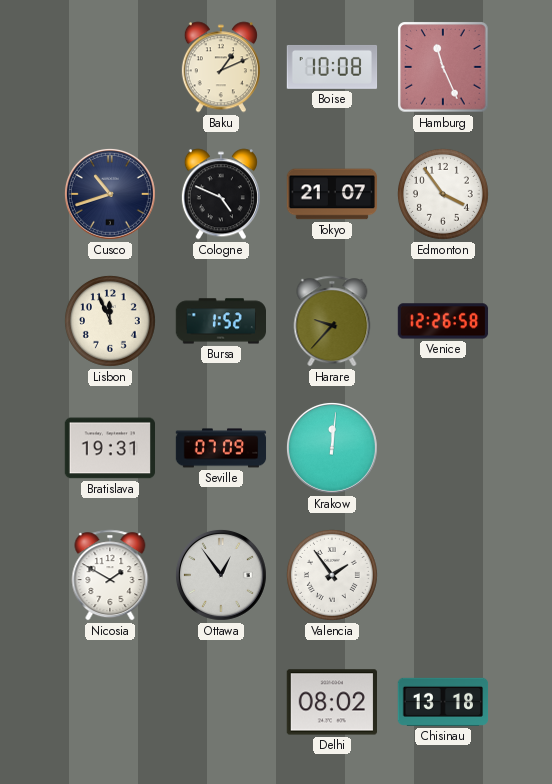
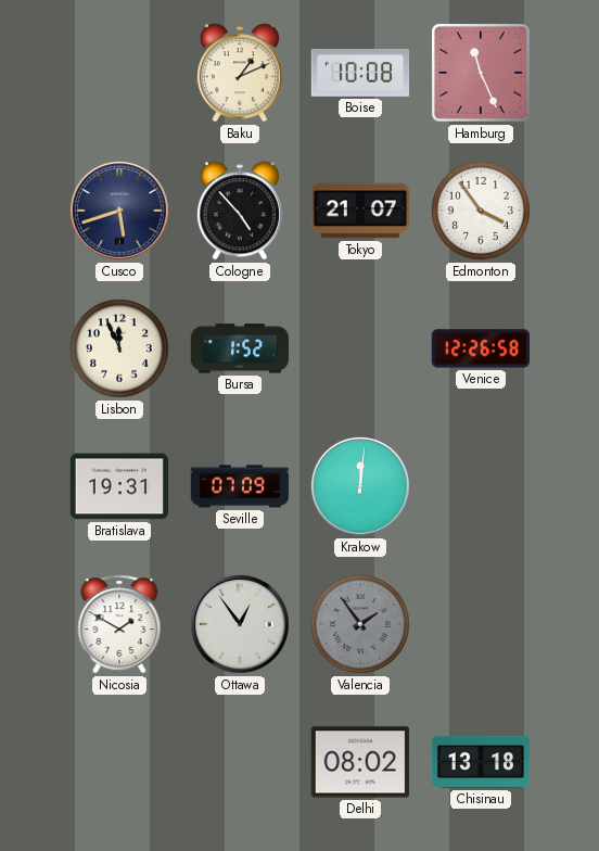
Cusco: 10:42 -> 5:42 (119, 211)
Cologne: 4:49 -> 4:53 (240, 211)
Harare: 9:37 -> none (332, 321)
Valencia dial: white -> grey (360, 624)
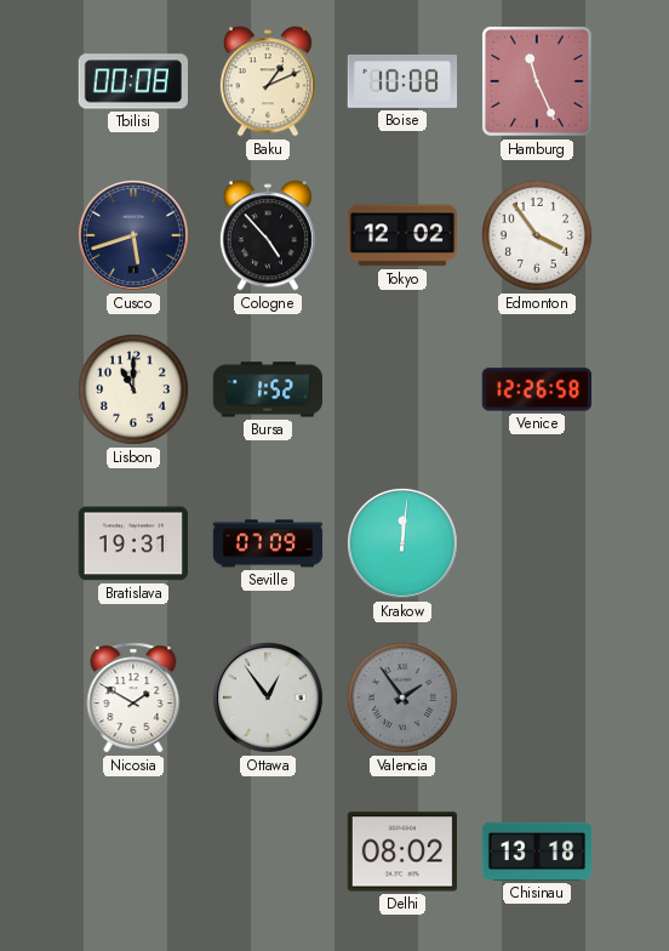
Tbilisi: none -> 00:08 (132, 81)
Tokyo: 21:07 -> 12:02 (401, 235)
Lisbon: 11:56 -> 11:00 (133, 389)
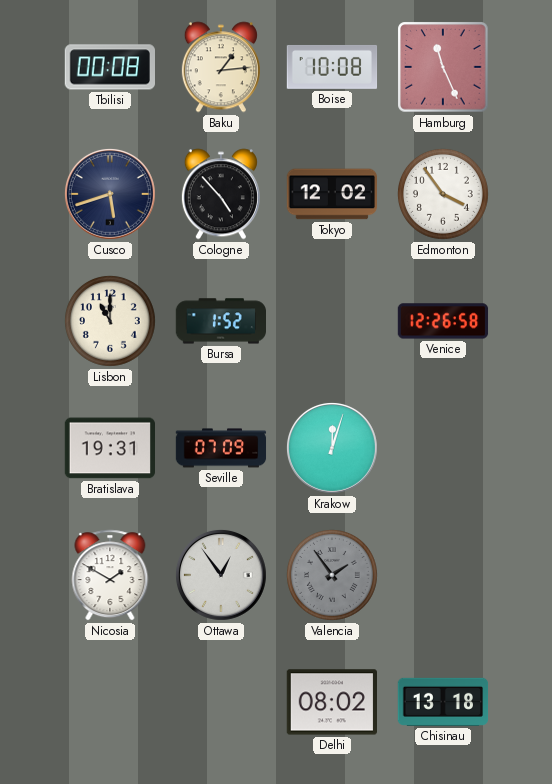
Baku: 1:11 -> 1:14 (221, 67)
Krakow: 12:01 -> 12:03 (332, 448)
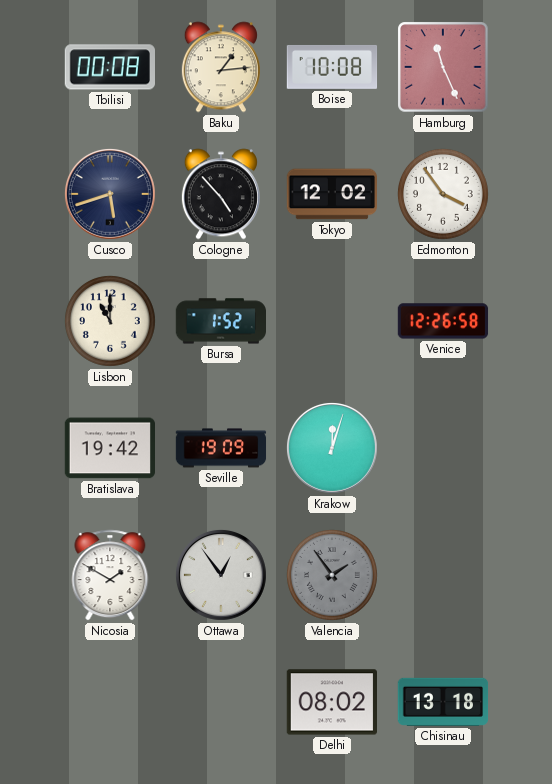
Bratislava: 19:31 -> 19:42 (109, 448)
Seville: 07:09 -> 19:09 (221, 448)
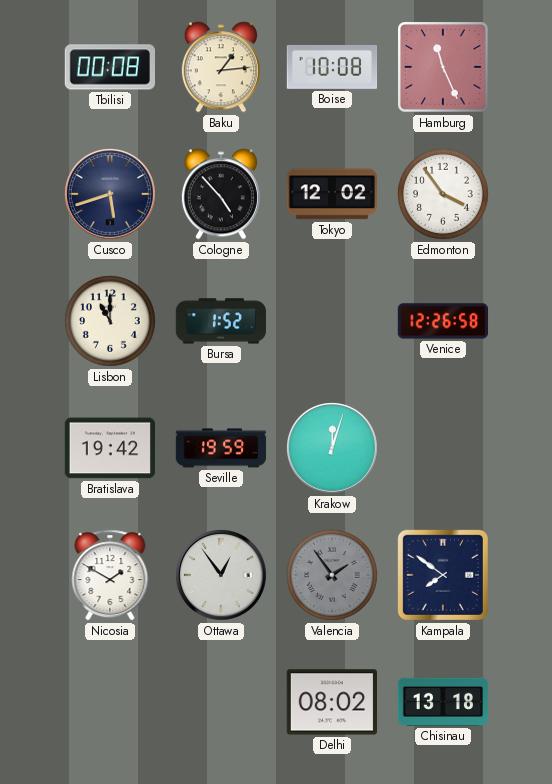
Seville: 19:09 -> 19:59 (221, 448)
Kampala: none -> 7:51 (443, 575)
